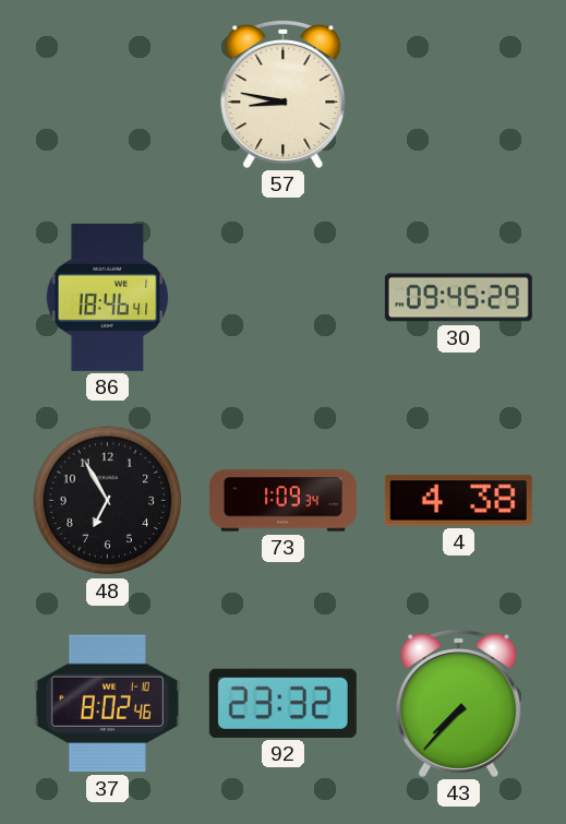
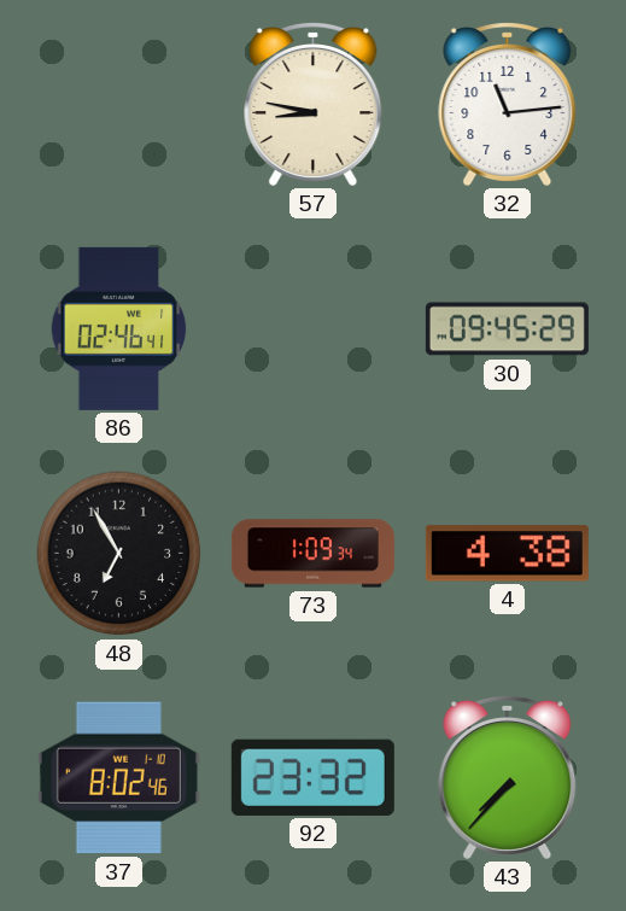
32: none -> 11:14 (508, 105)
86: 18:46 -> 02:46 (119, 328)
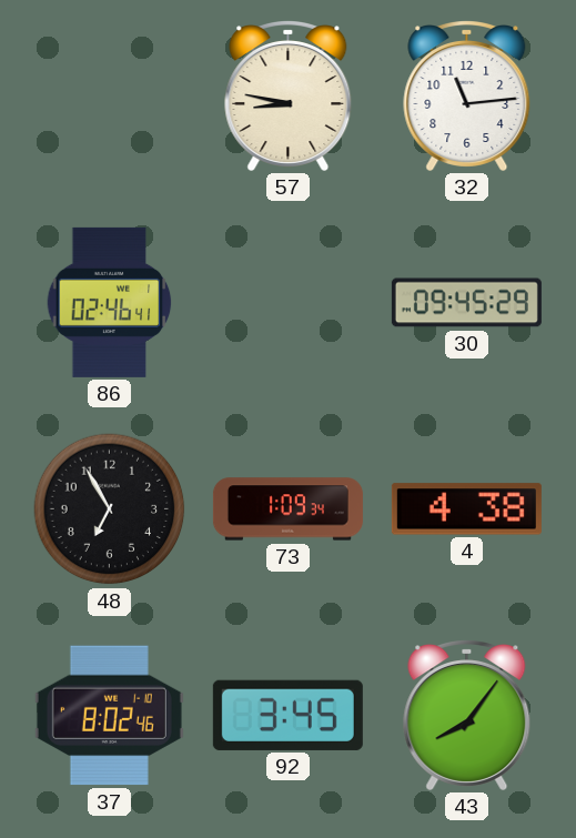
92: 23:32 -> 3:45 (287, 715)
43: 7:37 -> 8:06 (467, 716)
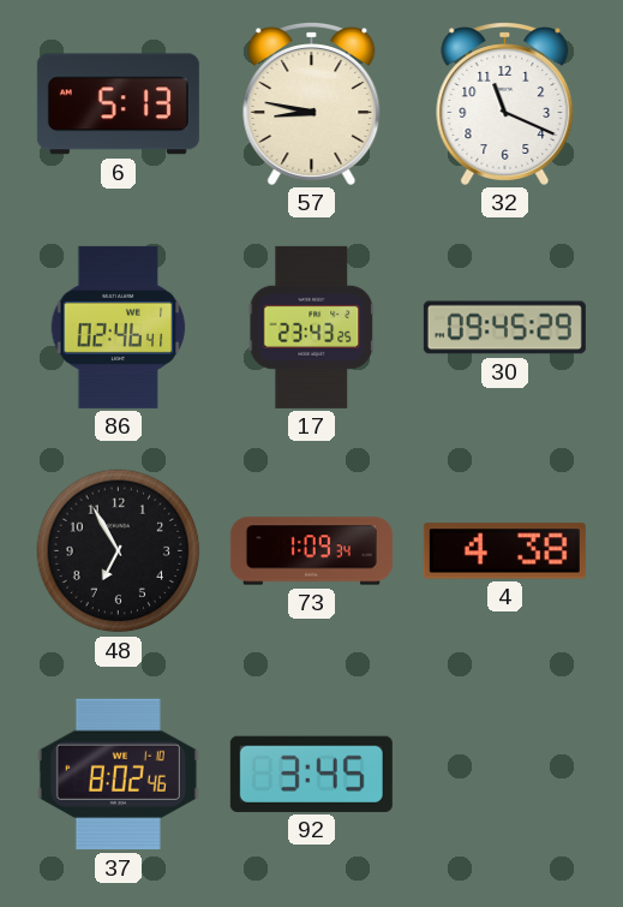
6: none -> 5:13 (118, 105)
32: 11:14 -> 11:19 (505, 105)
17: none -> 23:43 (312, 327)
43: 8:06 -> none (467, 716)
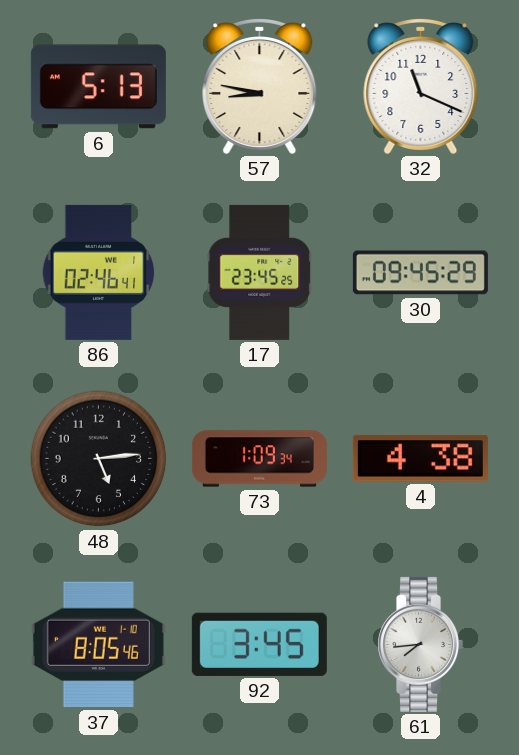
17: 23:43 -> 23:45 (260, 272)
48: 6:55 -> 5:14 (99, 459)
37: 8:02 -> 8:05 (98, 645)
61: none -> 7:44 (421, 644)
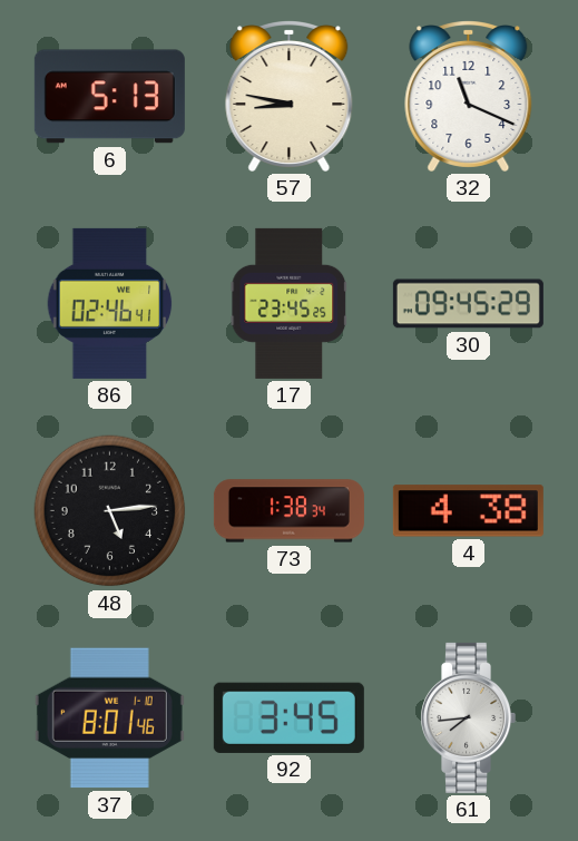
73: 1:09 -> 1:38 (288, 511)
37: 8:05 -> 8:01 (109, 718)
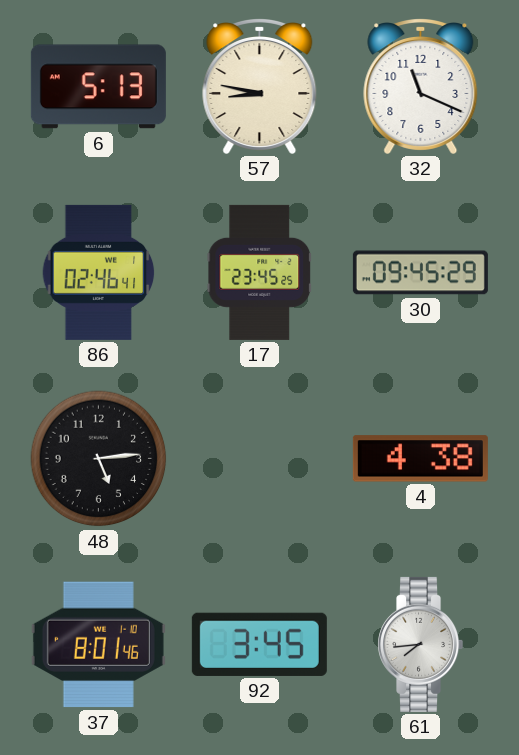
73: 1:38 -> none (288, 511)
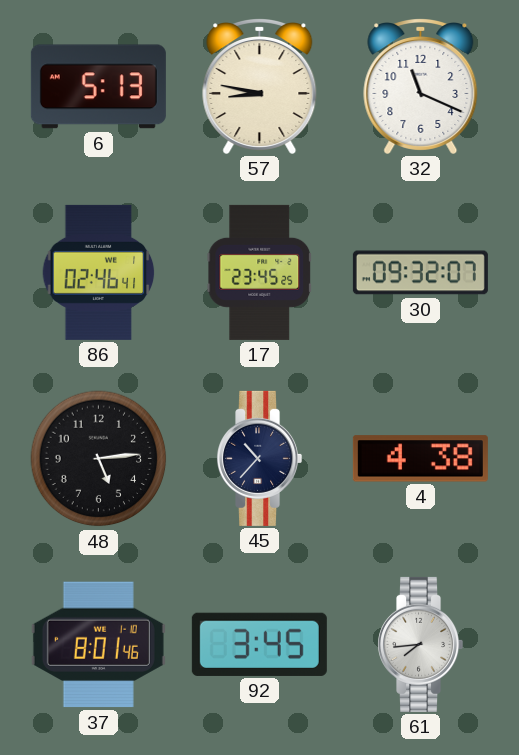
30: 09:45 -> 09:32 (420, 273)
45: none -> 10:37 (260, 458)
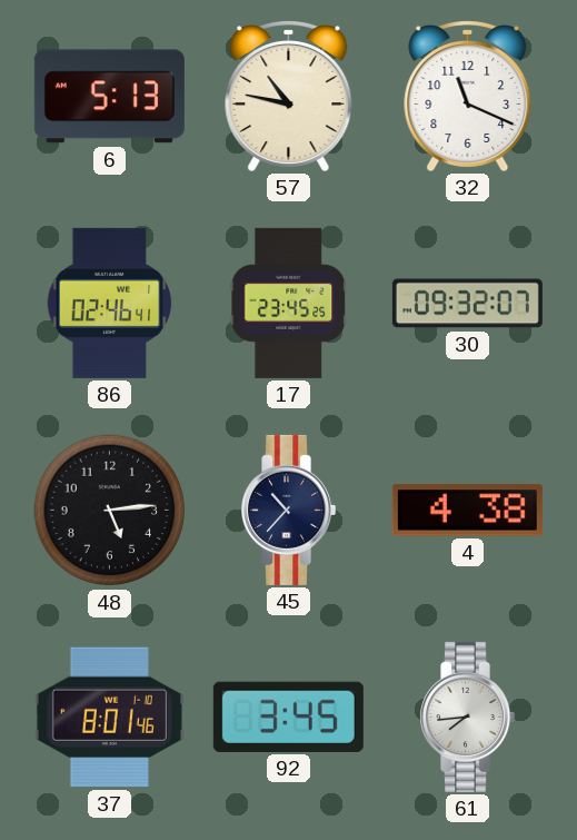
57: 8:47 -> 10:47 (289, 97)
